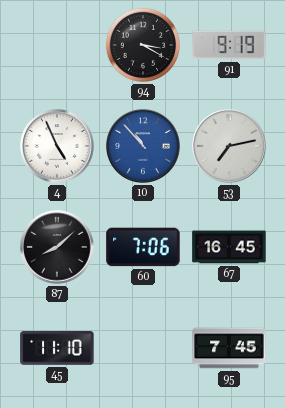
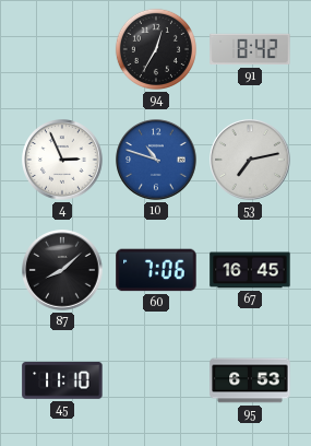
94: 3:20 -> 12:35 (156, 49)
91: 9:19 -> 8:42 (250, 49)
4: 4:56 -> 2:56 (62, 160)
10: 10:53 -> 10:48 (156, 160)
95: 7:45 -> 6:53 (250, 380)
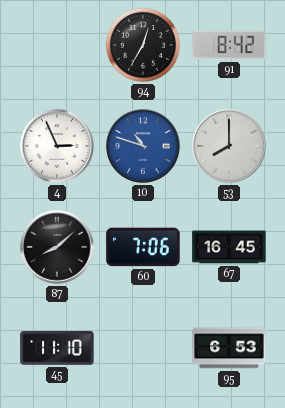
53: 7:13 -> 8:00 (229, 146)
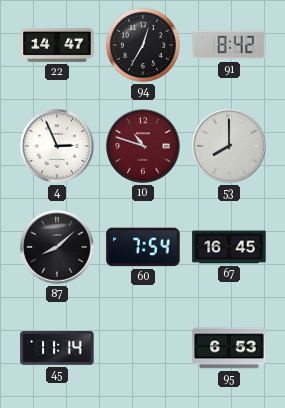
22: none -> 14:47 (57, 45)
10 dial: blue -> burgundy (143, 146)
60: 7:06 -> 7:54 (143, 247)
45: 11:10 -> 11:14 (57, 349)
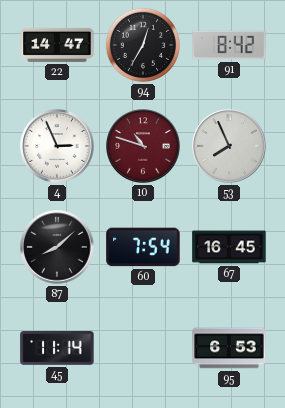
53: 8:00 -> 7:56 (229, 146)
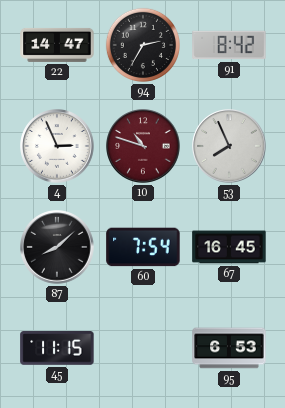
94: 12:35 -> 2:35 (143, 45)
45: 11:14 -> 11:15 (57, 349)
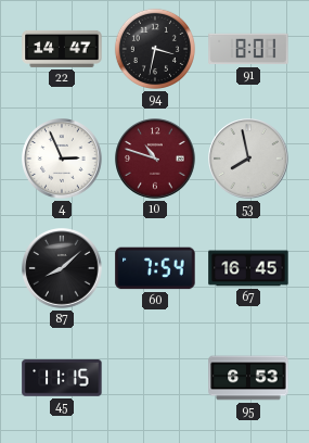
94: 2:35 -> 3:32 (155, 49)
91: 8:42 -> 8:01 (248, 49)
53: 7:56 -> 7:58 (248, 159)
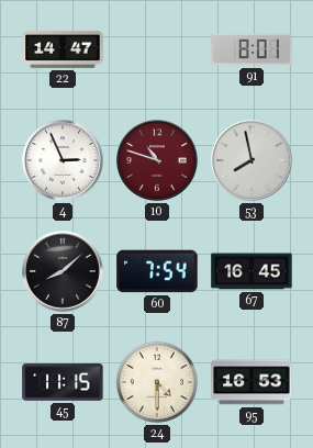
94: 3:32 -> none (155, 49)
24: none -> 4:30 (157, 382)
95: 6:53 -> 16:53 (251, 382)
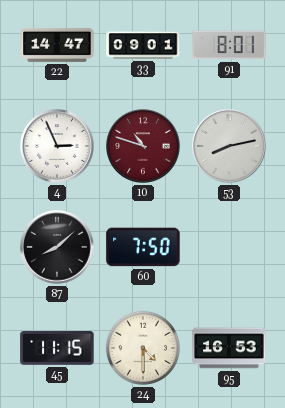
33: none -> 09:01 (143, 45)
53: 7:58 -> 8:13 (229, 146)
60: 7:54 -> 7:50 (143, 247)
67: 16:45 -> none (251, 271)
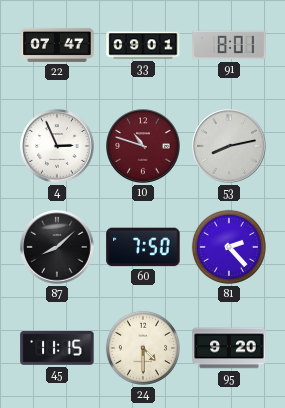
22: 14:47 -> 07:47 (57, 45)
81: none -> 2:23 (229, 247)
95: 16:53 -> 9:20 (229, 348)
